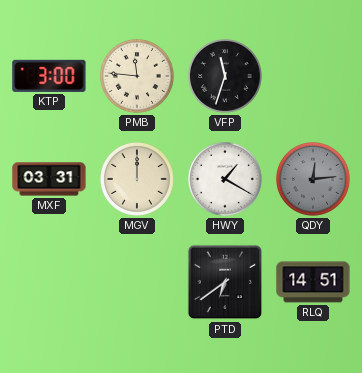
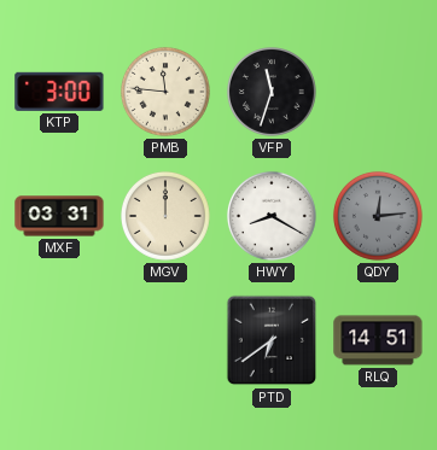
HWY: 1:20 -> 8:20 (272, 216)
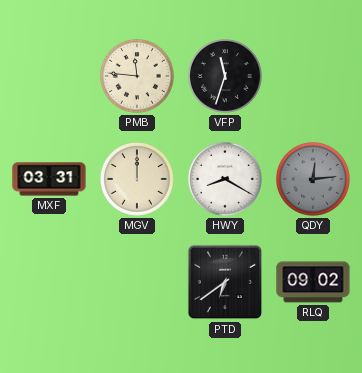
KTP: 3:00 -> none (59, 92)
RLQ: 14:51 -> 09:02 (313, 282)
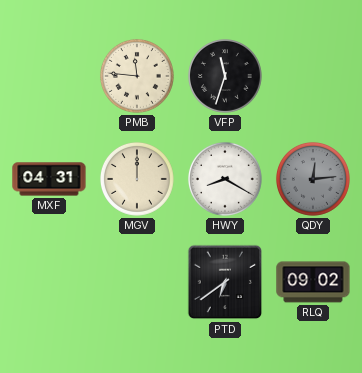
MXF: 03:31 -> 04:31 (49, 179)
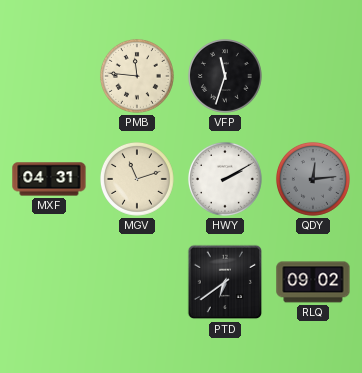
MGV: 12:00 -> 11:12 (137, 179)
HWY: 8:20 -> 2:10 (225, 179)
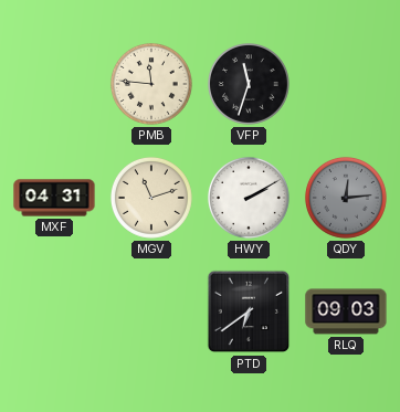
RLQ: 09:02 -> 09:03 (346, 311)
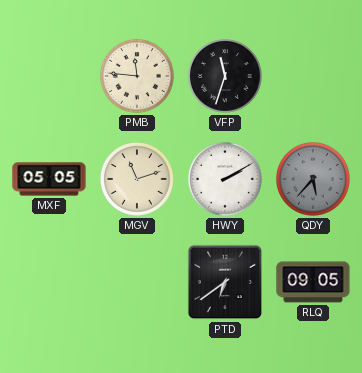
MXF: 04:31 -> 05:05 (49, 179)
QDY: 12:14 -> 5:37 (313, 179)
RLQ: 09:03 -> 09:05 (313, 282)
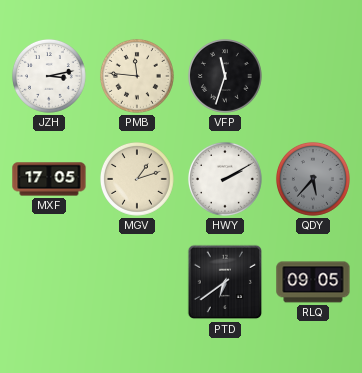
JZH: none -> 3:13 (49, 76)
MXF: 05:05 -> 17:05 (49, 179)
MGV: 11:12 -> 1:12 (137, 179)
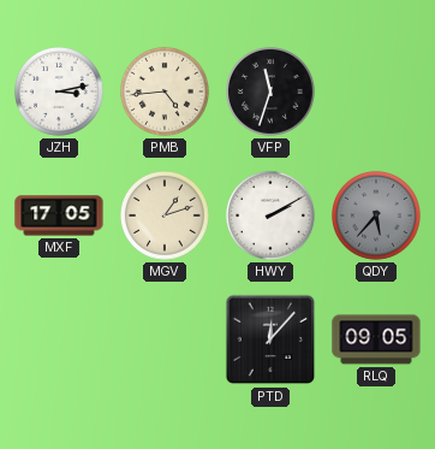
PMB: 11:46 -> 4:44 (165, 91)
PTD: 6:39 -> 12:07 (270, 339)
